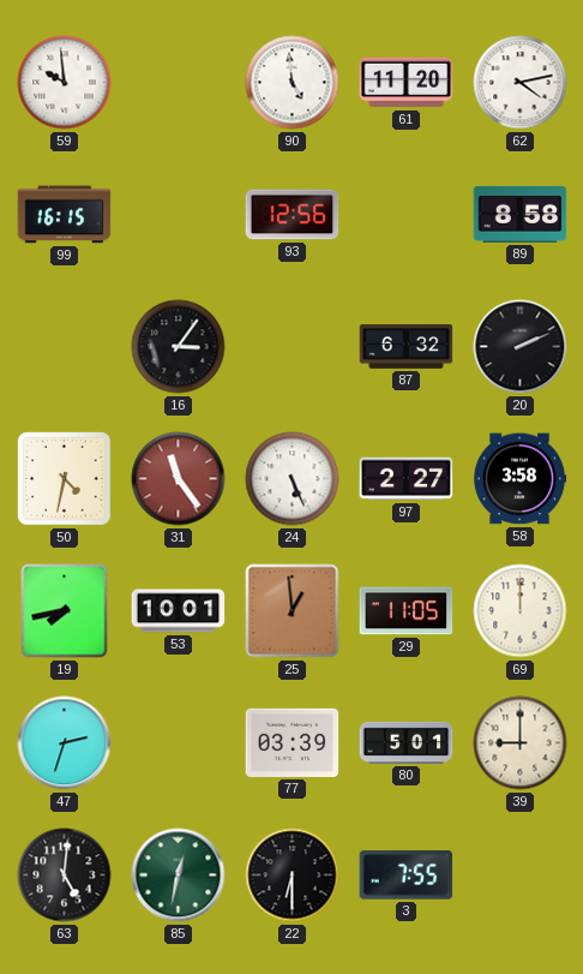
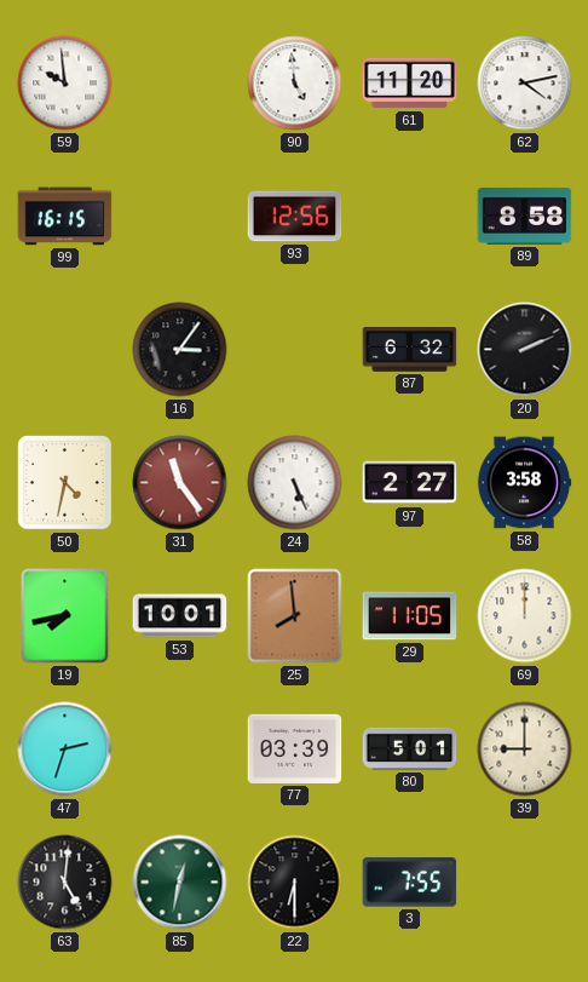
25: 12:59 -> 7:59 (295, 616)
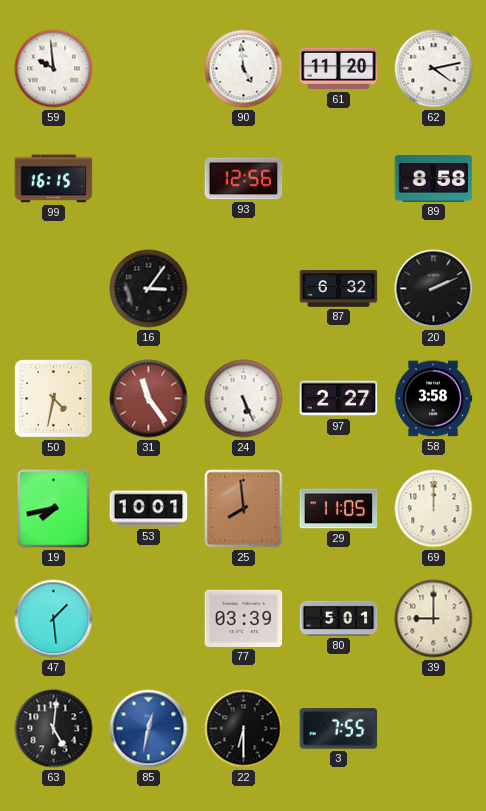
47: 2:33 -> 1:29 (54, 619)
85 dial: green -> blue (149, 729)
